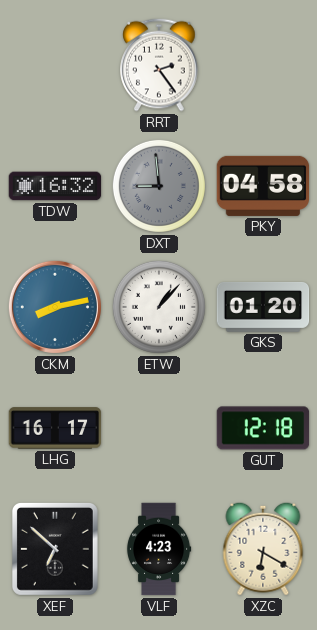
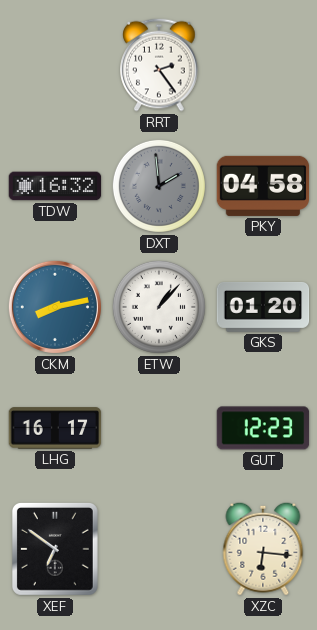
DXT: 8:59 -> 1:59 (159, 186)
GUT: 12:18 -> 12:23 (263, 428)
XEF: 6:52 -> 6:51 (55, 549)
VLF: 4:23 -> none (159, 549)
XZC: 6:20 -> 6:16 (263, 549)
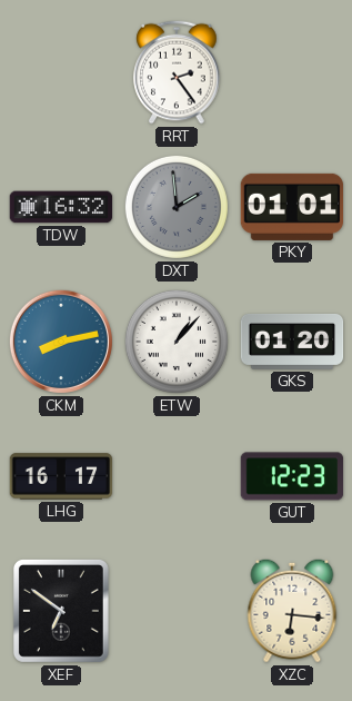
PKY: 04:58 -> 01:01 (292, 207)
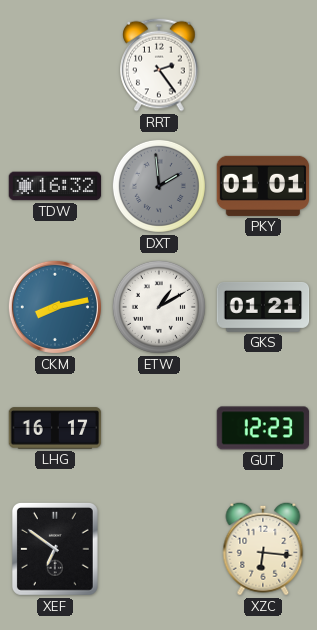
ETW: 1:07 -> 1:10 (159, 307)
GKS: 01:20 -> 01:21 (263, 308)
